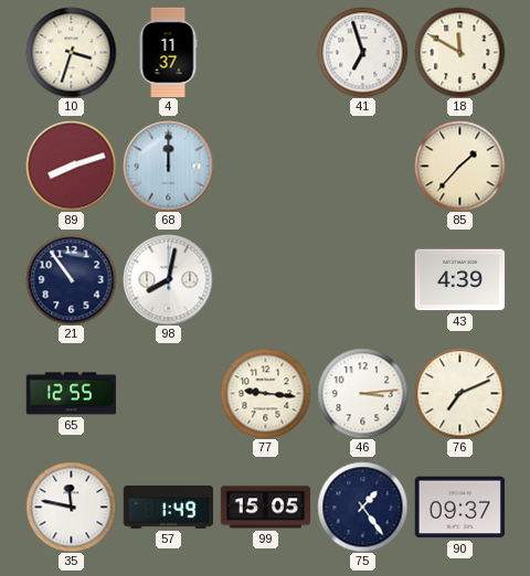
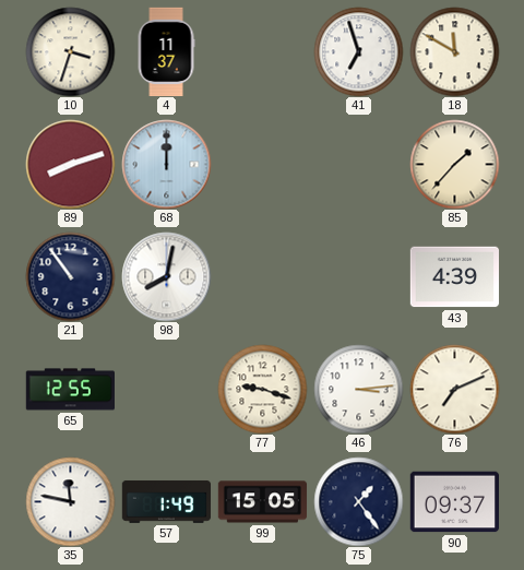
77: 9:16 -> 9:18 (262, 389)
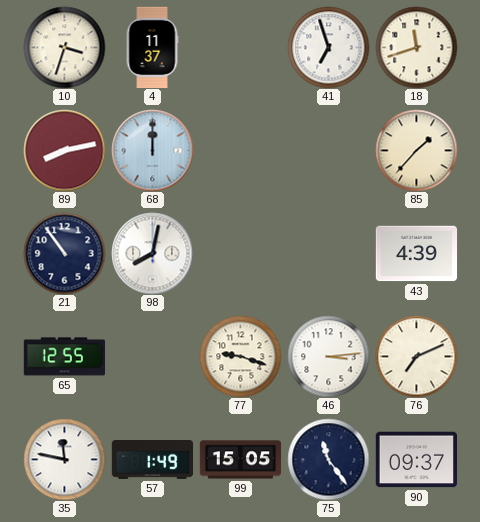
18: 11:50 -> 11:42 (416, 47)
89: 8:12 -> 8:13 (64, 150)
75: 1:24 -> 11:24 (328, 459)
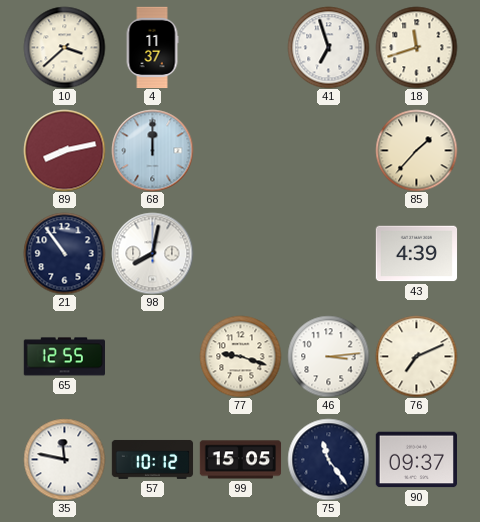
10: 3:33 -> 3:38 (64, 47)
57: 1:49 -> 10:12 (152, 459)
